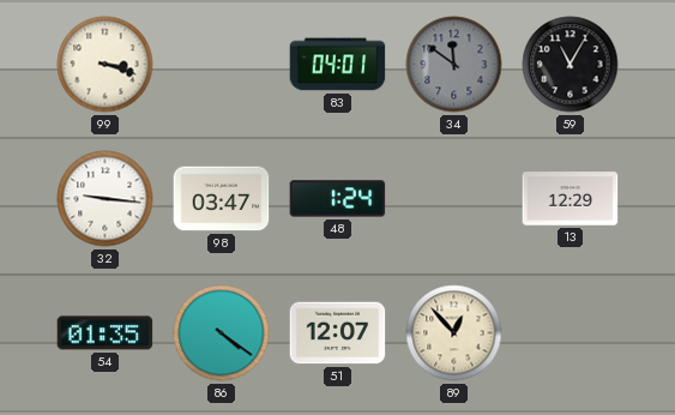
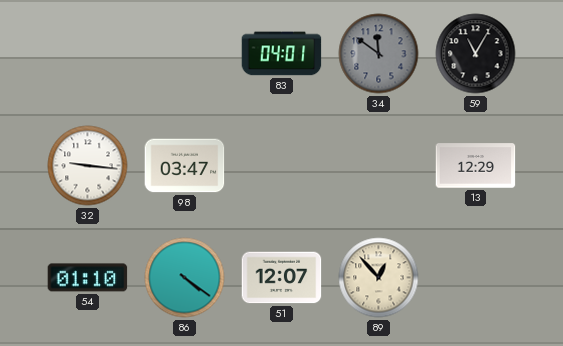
99: 3:18 -> none (106, 65)
48: 1:24 -> none (338, 199)
54: 01:35 -> 01:10 (88, 278)
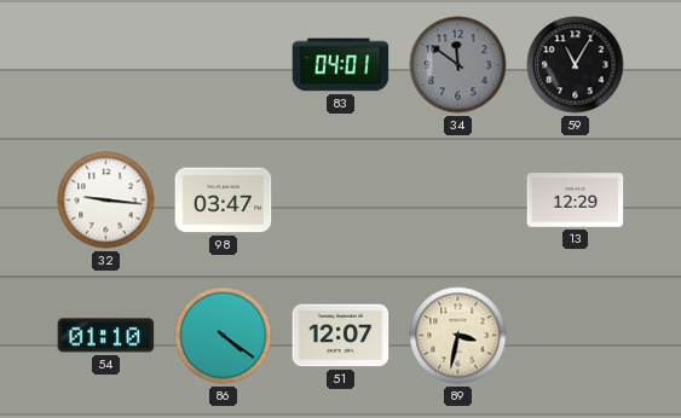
89: 12:53 -> 3:32 (458, 336)
